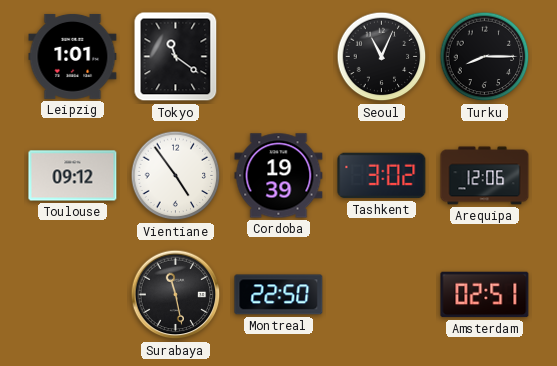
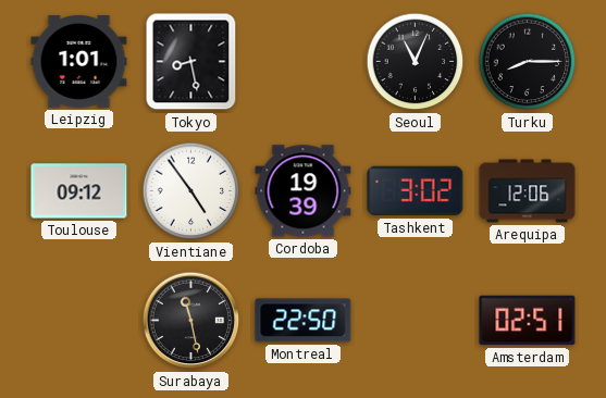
Tokyo: 11:21 -> 8:28 (191, 62)
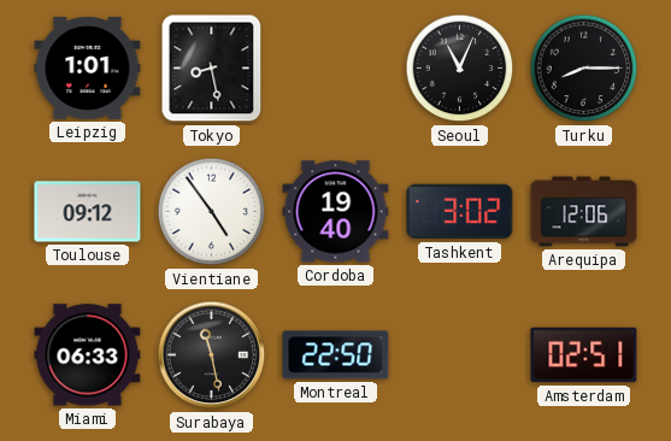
Cordoba: 19:39 -> 19:40 (336, 212)
Miami: none -> 06:33 (88, 355)
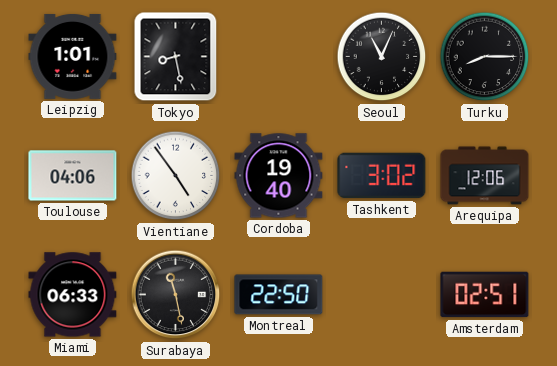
Toulouse: 09:12 -> 04:06 (73, 176)
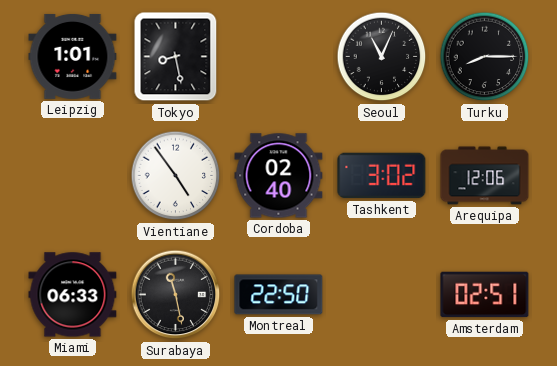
Toulouse: 04:06 -> none (73, 176)
Cordoba: 19:40 -> 02:40 (279, 176)
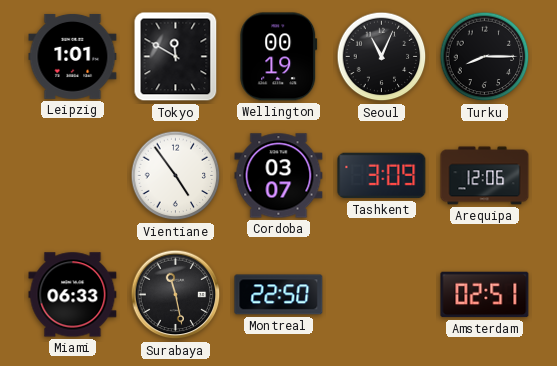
Tokyo: 8:28 -> 11:50 (176, 57)
Wellington: none -> 00:19 (279, 57)
Cordoba: 02:40 -> 03:07 (279, 176)
Tashkent: 3:02 -> 3:09 (382, 176)
